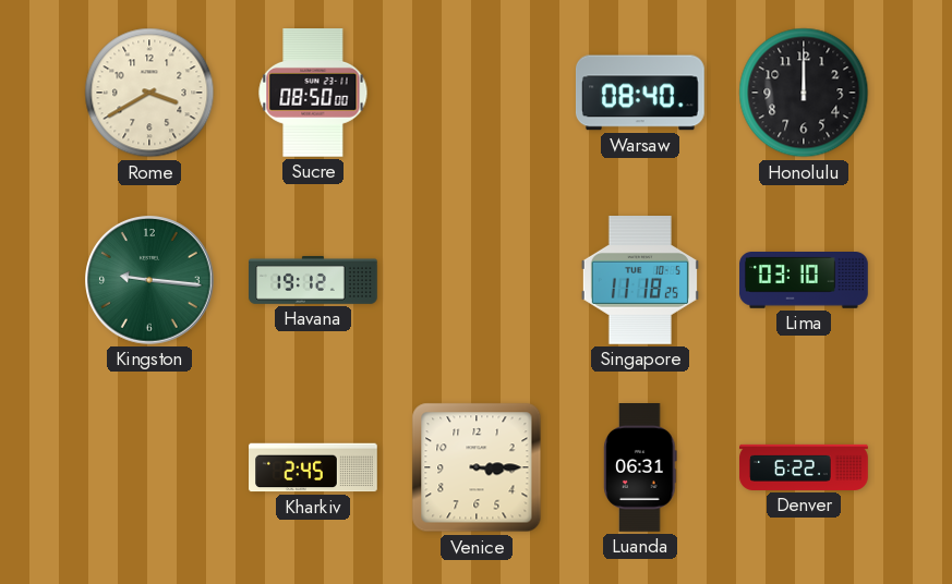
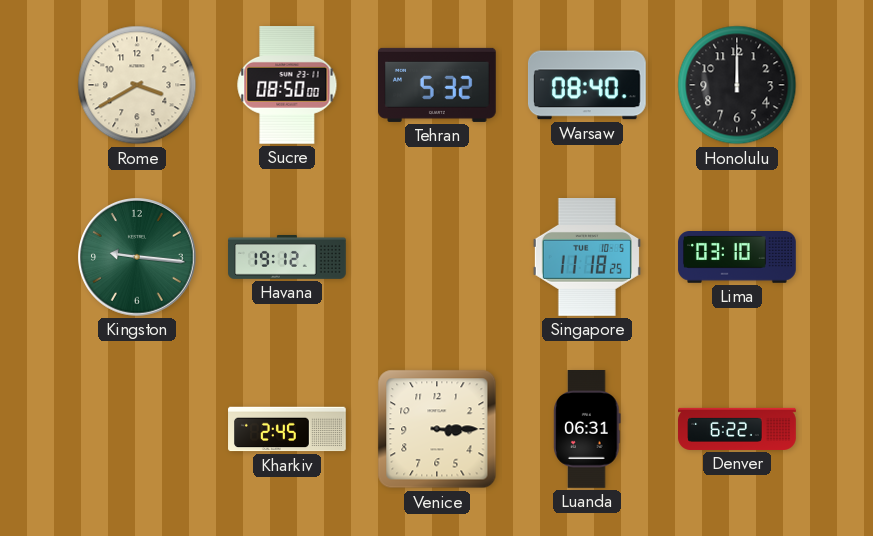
Tehran: none -> 5:32 (438, 85)
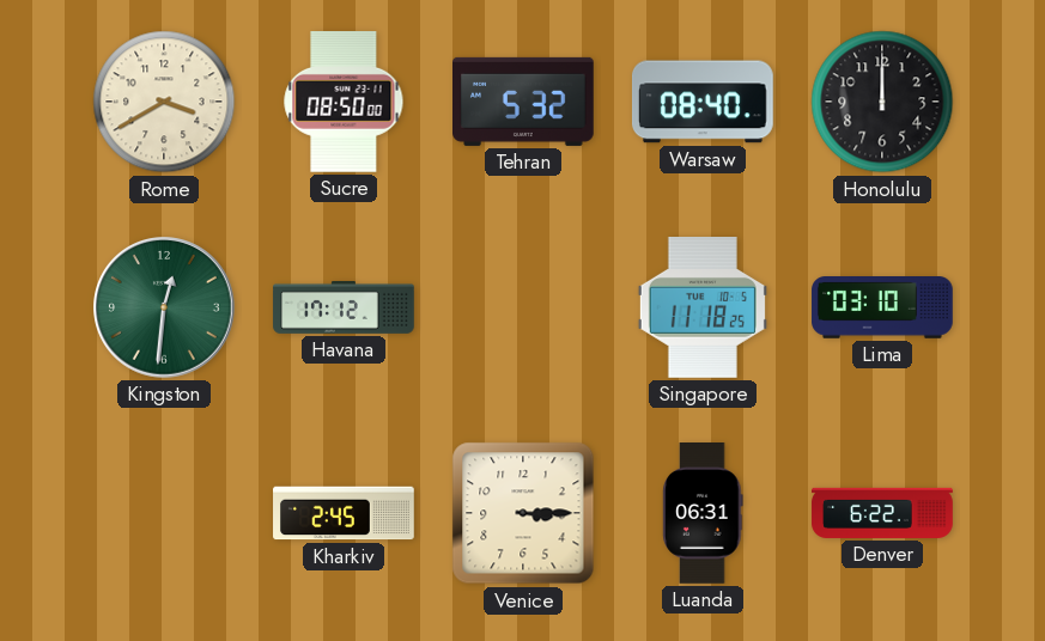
Kingston: 9:16 -> 12:31 (165, 309)
Havana: 19:12 -> 17:12 (344, 307)
